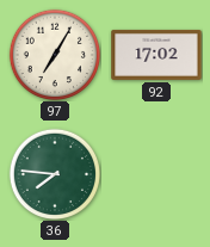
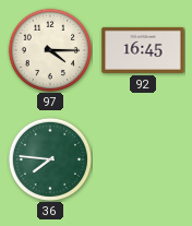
97: 7:05 -> 4:15 (49, 49)
92: 17:02 -> 16:45 (143, 50)
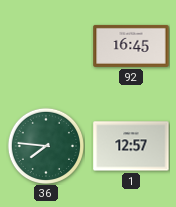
97: 4:15 -> none (49, 49)
1: none -> 12:57 (131, 146)
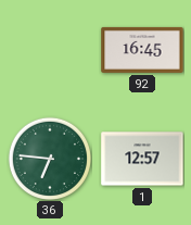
36: 7:46 -> 6:46 (49, 158)
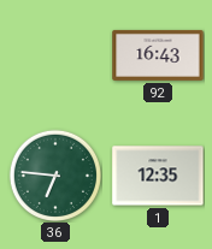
92: 16:45 -> 16:43 (158, 55)
1: 12:57 -> 12:35 (158, 176)
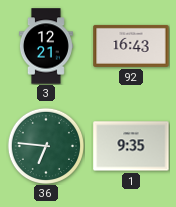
3: none -> 12:21 (46, 46)
1: 12:35 -> 9:35 (131, 146)
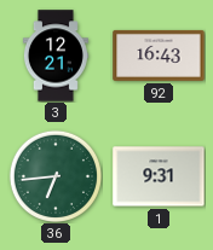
36: 6:46 -> 6:44 (54, 175)
1: 9:35 -> 9:31 (159, 176)
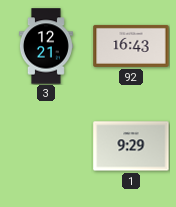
36: 6:44 -> none (54, 175)
1: 9:31 -> 9:29 (131, 146)
